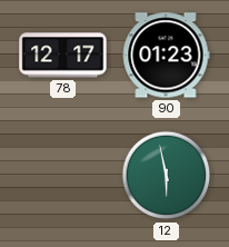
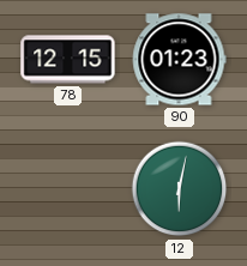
78: 12:17 -> 12:15 (68, 60)
12: 5:58 -> 6:02 (180, 189)
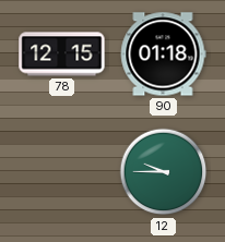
90: 01:23 -> 01:18 (163, 55)
12: 6:02 -> 9:45 (164, 172)
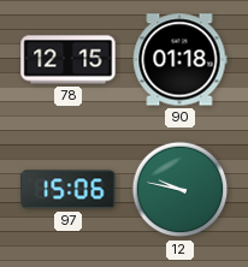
97: none -> 15:06 (69, 190)
12: 9:45 -> 9:47 (181, 190)
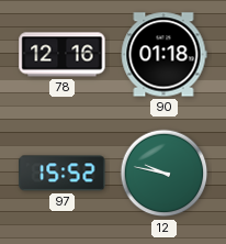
78: 12:15 -> 12:16 (63, 55)
97: 15:06 -> 15:52 (63, 174)
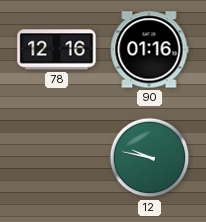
90: 01:18 -> 01:16 (149, 50)
97: 15:52 -> none (63, 174)
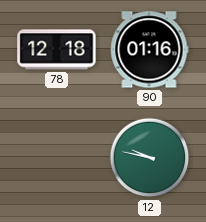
78: 12:16 -> 12:18 (57, 50)
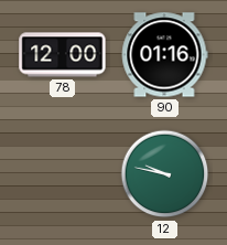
78: 12:18 -> 12:00 (63, 55)
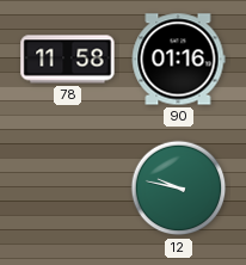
78: 12:00 -> 11:58 (68, 60)
